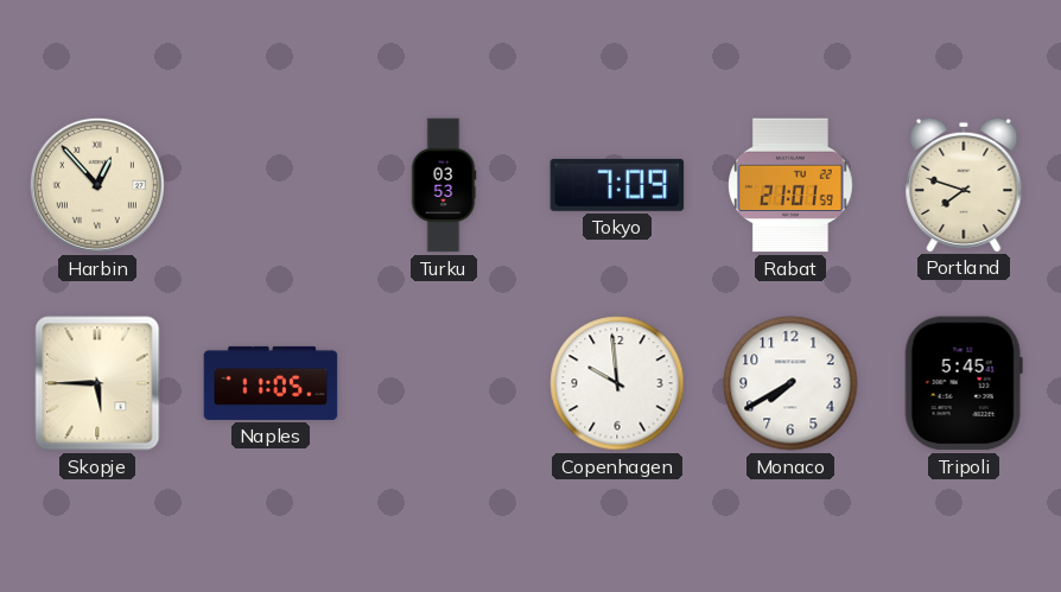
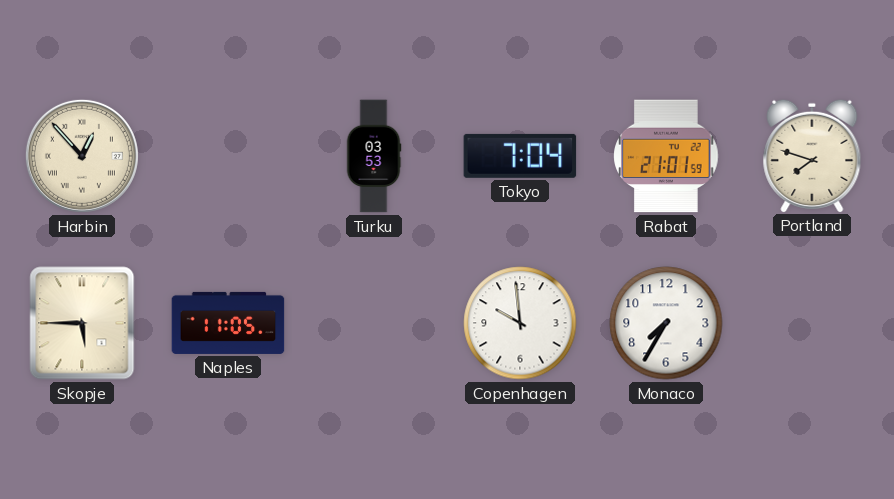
Tokyo: 7:09 -> 7:04 (520, 156)
Monaco: 7:40 -> 7:35 (666, 323)
Tripoli: 5:45 -> none (964, 383)
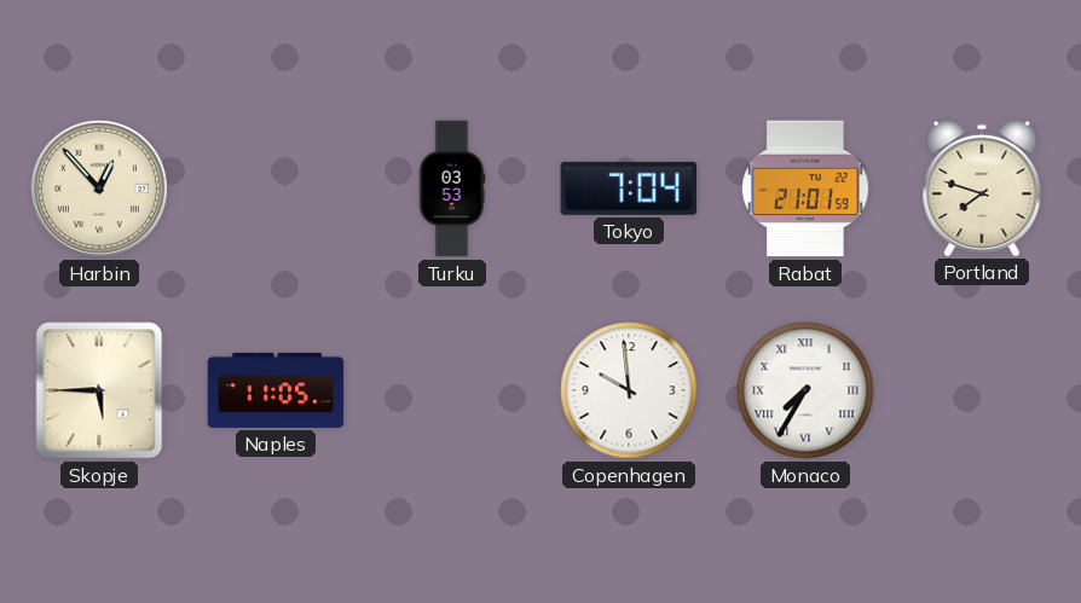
Monaco numerals: Arabic -> Roman (805, 390)
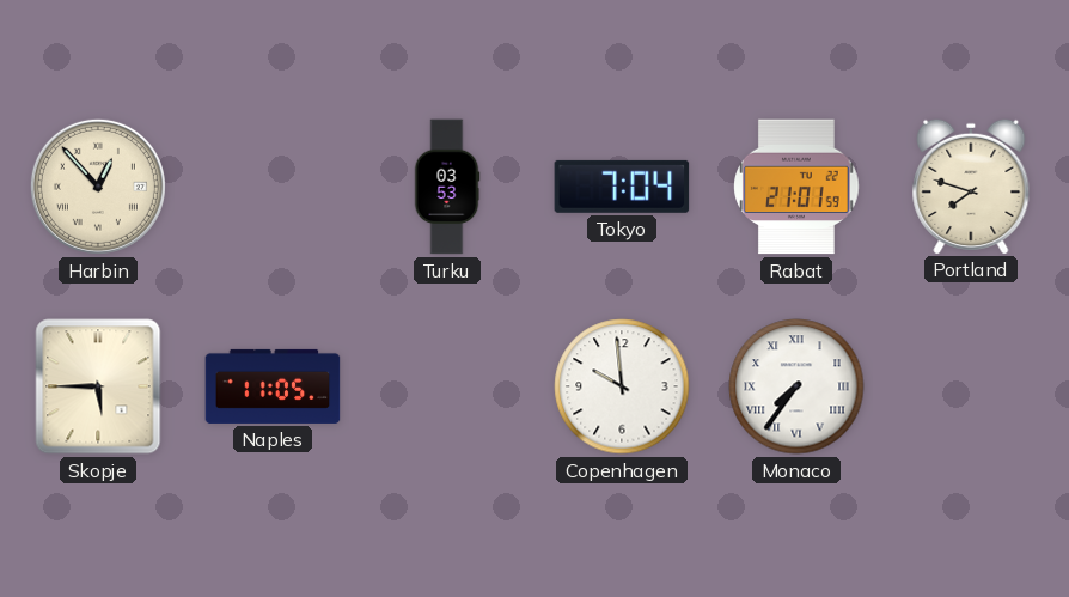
Monaco: 7:35 -> 7:36 (796, 386)
